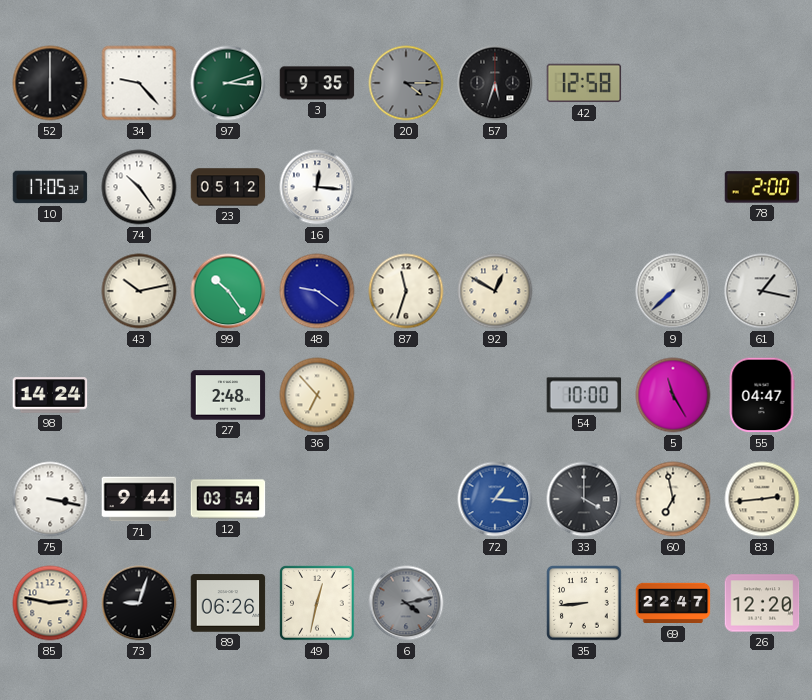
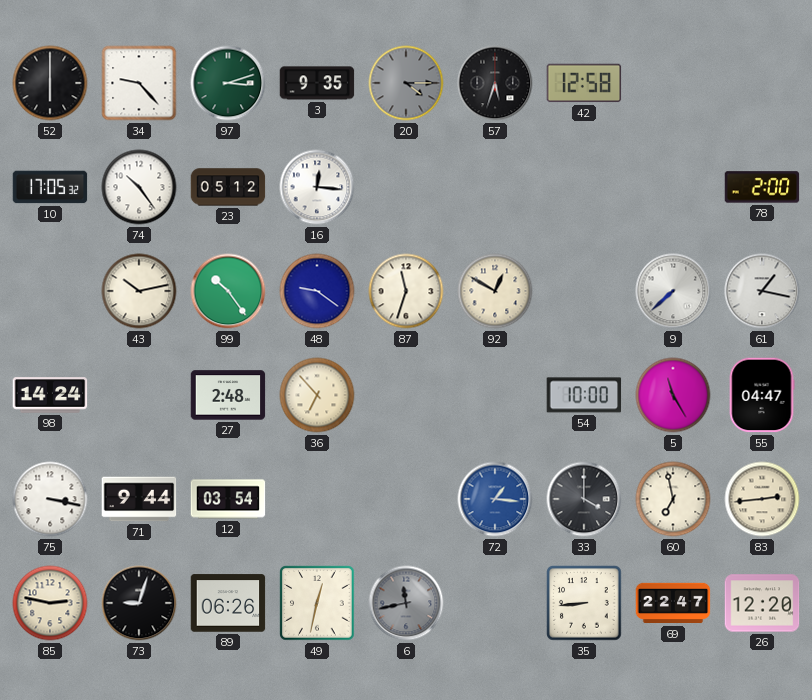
6: 4:13 -> 11:43 (406, 603)
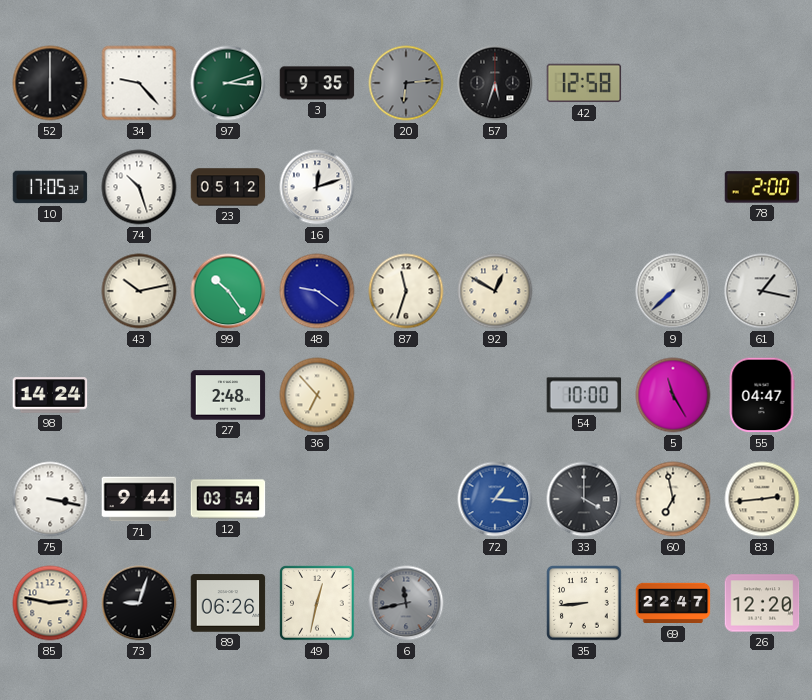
20: 4:15 -> 6:14 (406, 83)
74: 10:24 -> 10:27 (139, 187)
16: 12:16 -> 12:12 (317, 187)
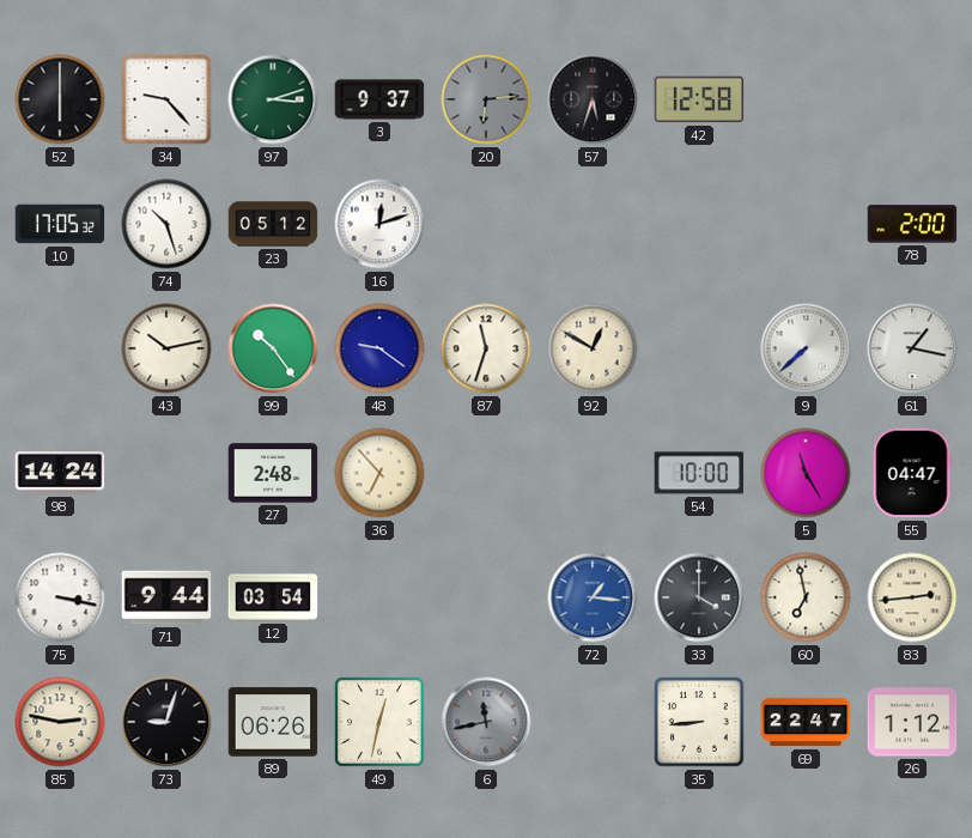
3: 9:35 -> 9:37 (379, 99)
26: 12:20 -> 1:12 (912, 722)
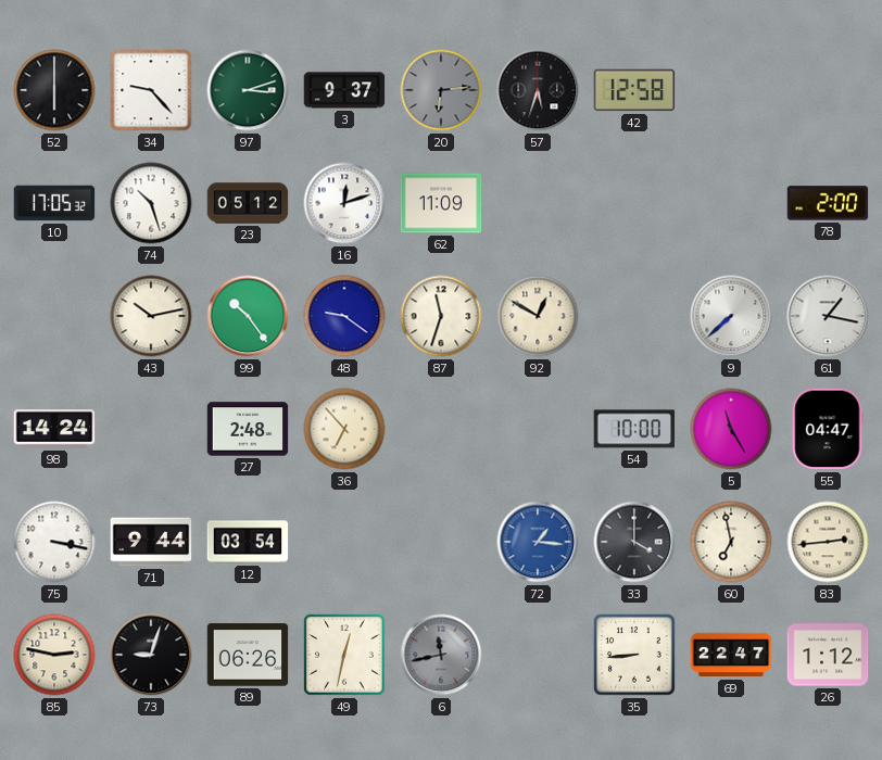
62: none -> 11:09 (441, 203)
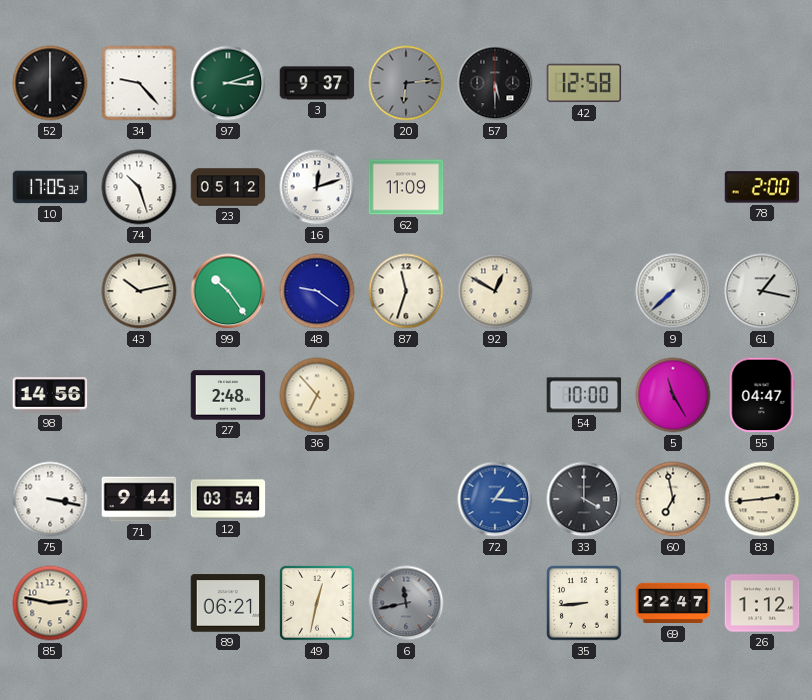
57: 5:33 -> 5:30 (495, 83)
98: 14:24 -> 14:56 (50, 395)
73: 9:03 -> none (151, 655)
89: 06:26 -> 06:21 (228, 603)
